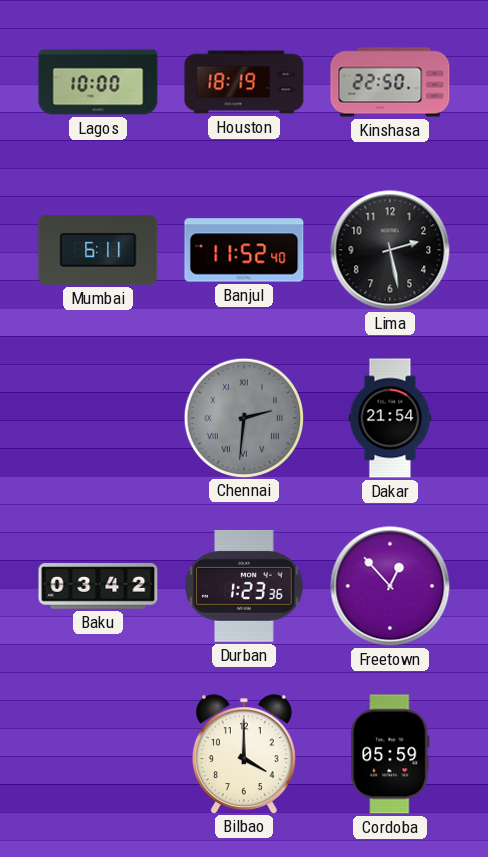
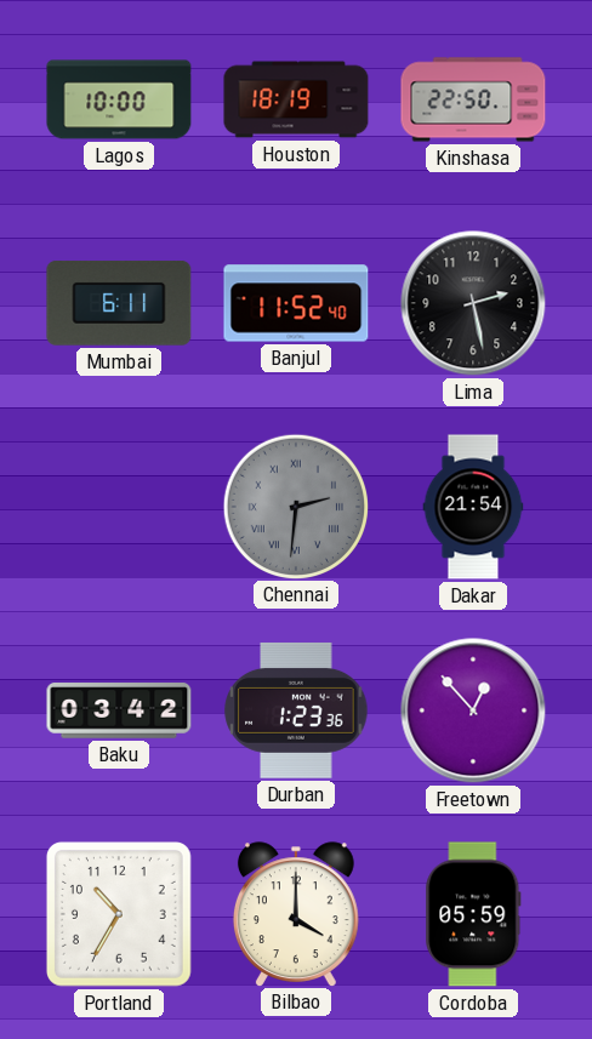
Portland: none -> 10:35 (119, 914)
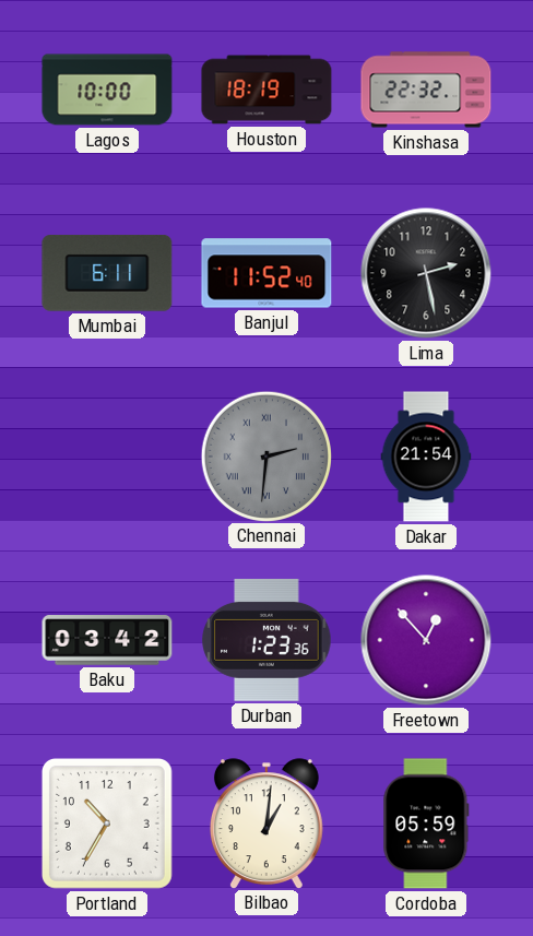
Kinshasa: 22:50 -> 22:32 (426, 90)
Bilbao: 4:00 -> 1:01 (266, 824)
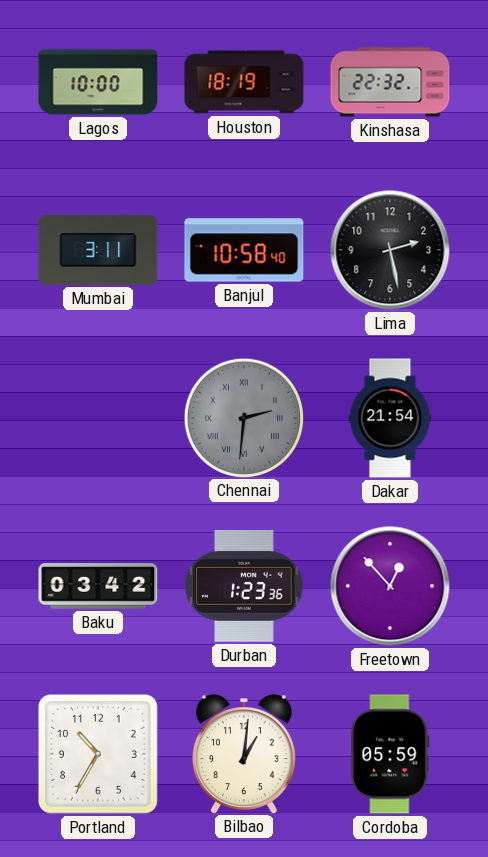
Mumbai: 6:11 -> 3:11 (98, 250)
Banjul: 11:52 -> 10:58 (244, 250)
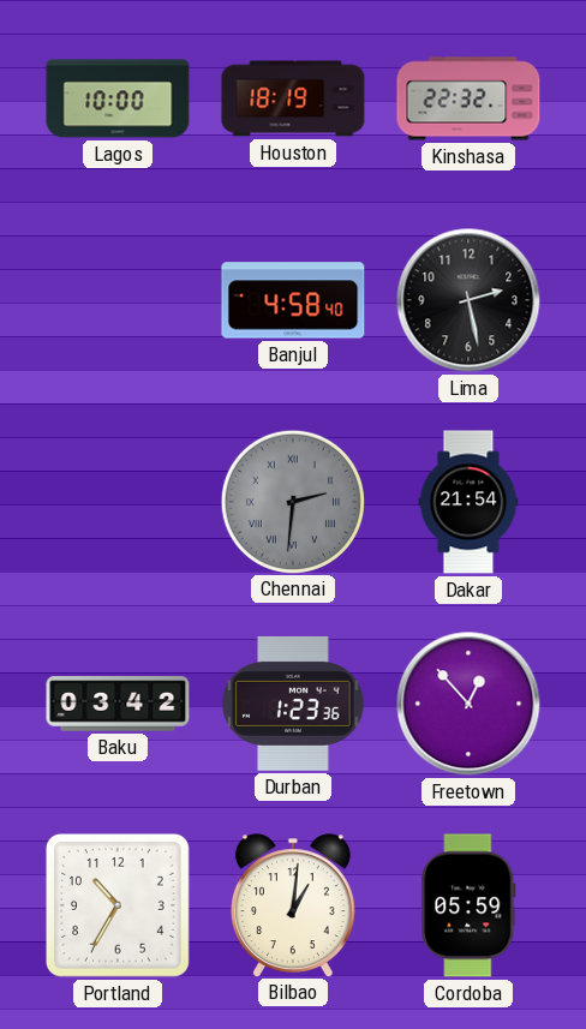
Mumbai: 3:11 -> none (98, 250)
Banjul: 10:58 -> 4:58 (293, 300)
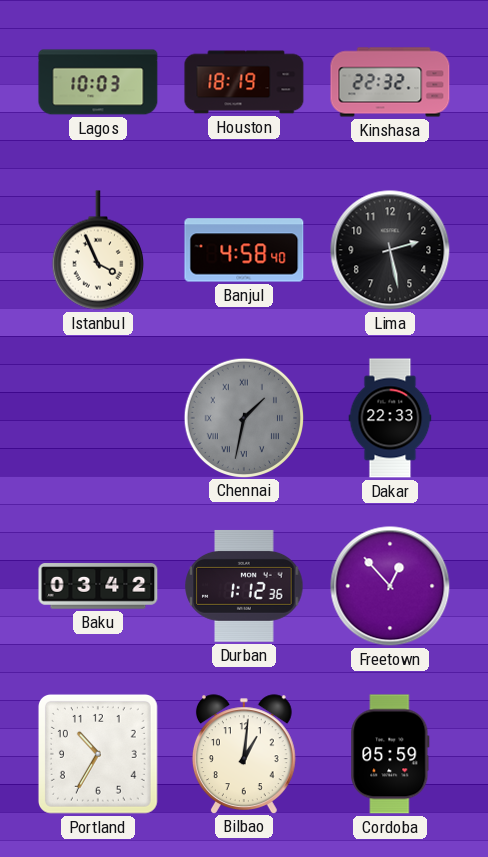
Lagos: 10:00 -> 10:03 (98, 82)
Istanbul: none -> 3:56 (98, 250)
Chennai: 2:31 -> 1:32 (243, 417)
Dakar: 21:54 -> 22:33 (390, 418)
Durban: 1:23 -> 1:12 (244, 586)
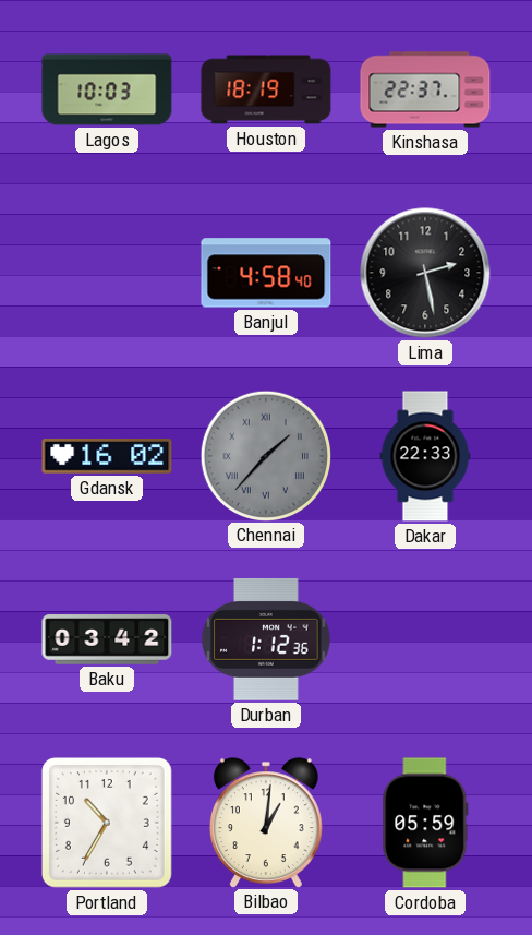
Kinshasa: 22:32 -> 22:37 (425, 89)
Istanbul: 3:56 -> none (98, 250)
Gdansk: none -> 16:02 (107, 456)
Chennai: 1:32 -> 1:37 (265, 455)
Freetown: 12:53 -> none (390, 586)
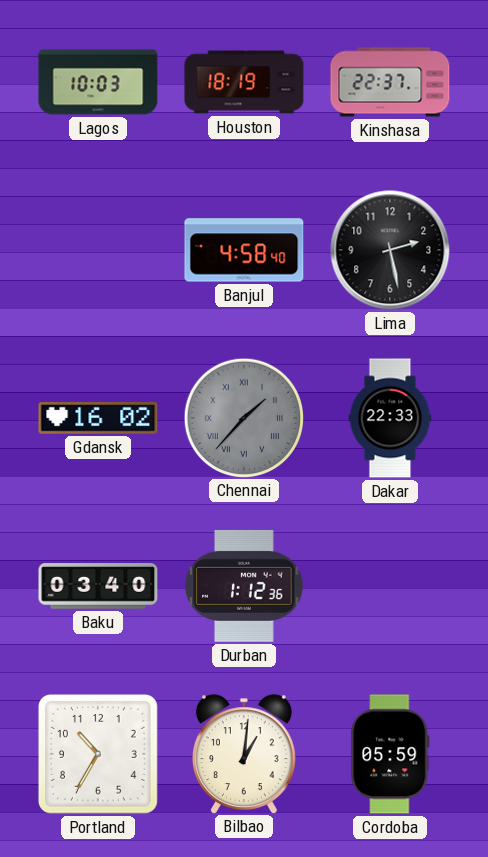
Baku: 03:42 -> 03:40 (98, 586)
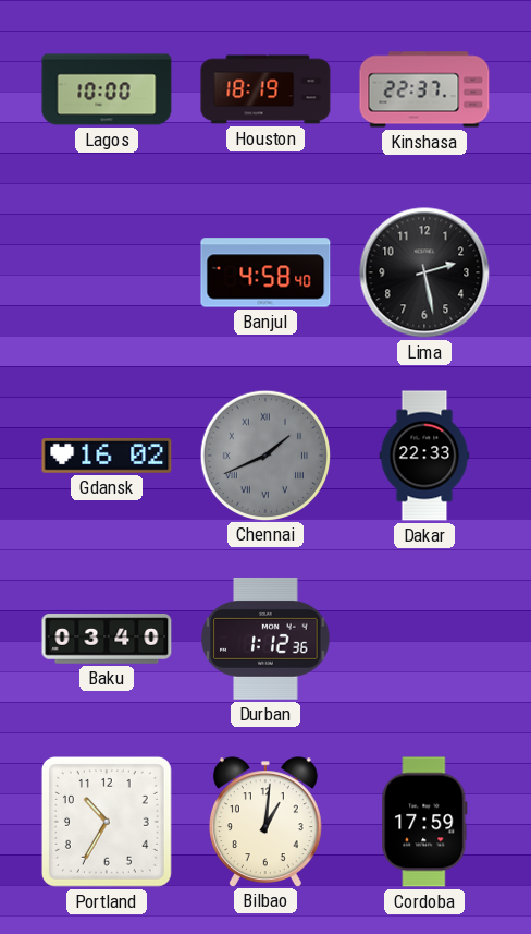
Lagos: 10:03 -> 10:00 (107, 89)
Chennai: 1:37 -> 1:41 (264, 454)
Cordoba: 05:59 -> 17:59 (424, 822)
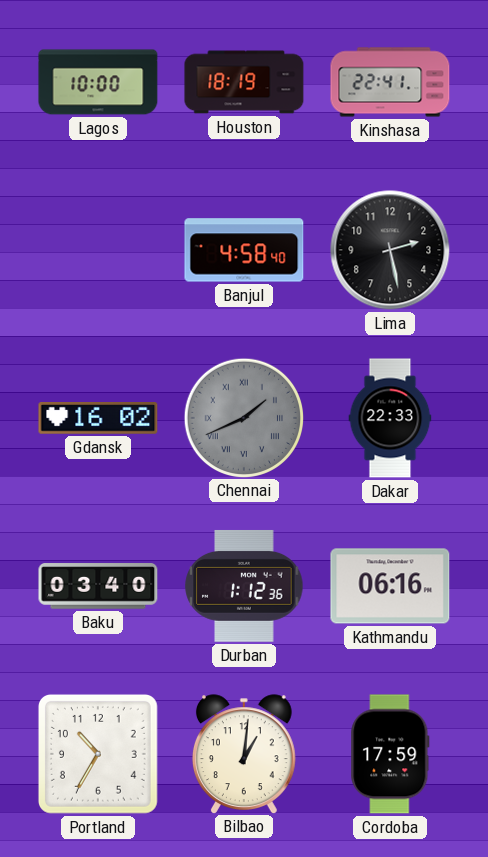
Kinshasa: 22:37 -> 22:41 (390, 82)
Kathmandu: none -> 06:16 (390, 586)
